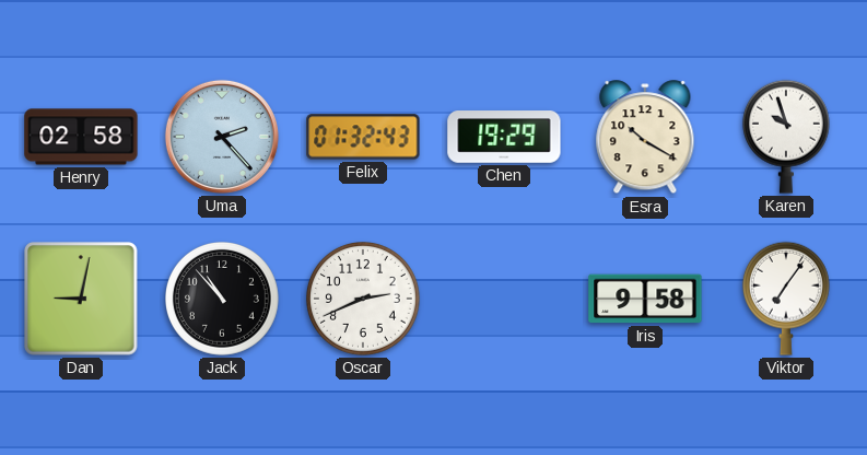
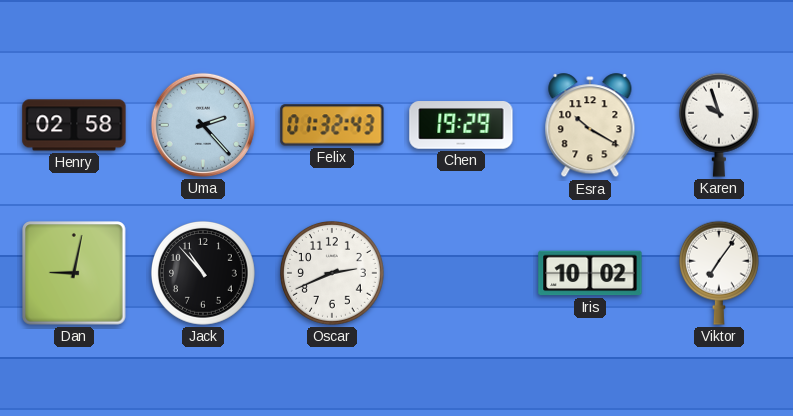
Iris: 9:58 -> 10:02 (590, 273)
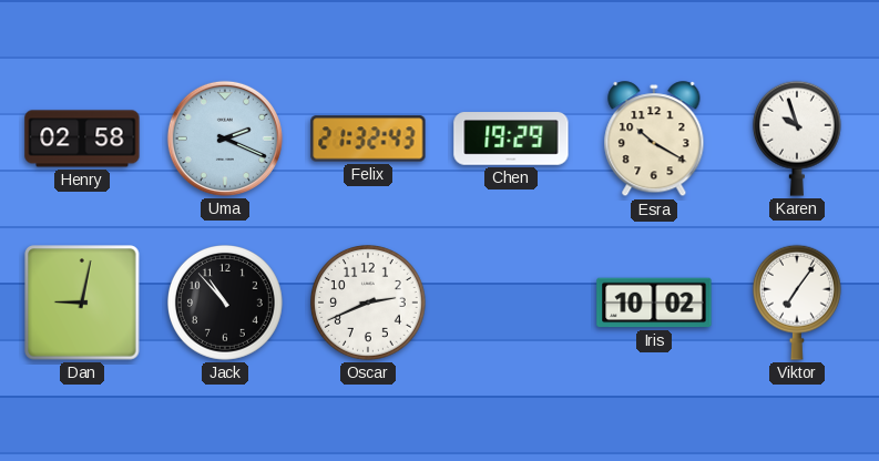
Uma: 2:23 -> 2:19 (225, 139)
Felix: 01:32 -> 21:32 (368, 139)
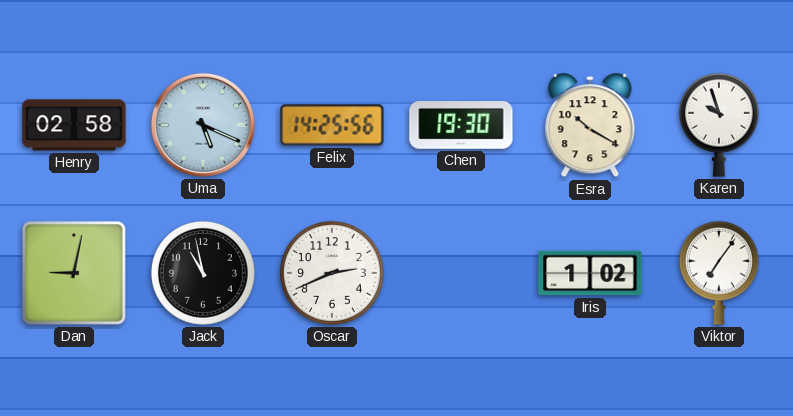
Uma: 2:19 -> 5:19 (203, 125)
Felix: 21:32 -> 14:25 (332, 125)
Chen: 19:29 -> 19:30 (461, 125)
Jack: 10:53 -> 10:58 (204, 274)
Iris: 10:02 -> 1:02 (590, 273)
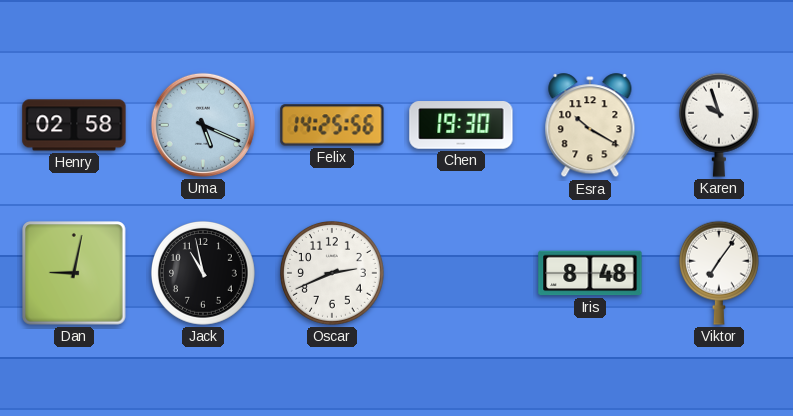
Iris: 1:02 -> 8:48 (590, 273)
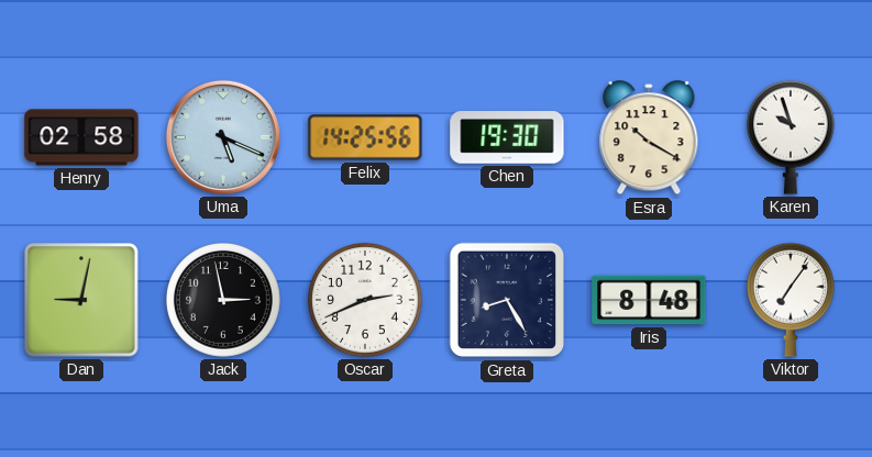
Jack: 10:58 -> 2:58 (224, 301)
Greta: none -> 8:25 (507, 300)
